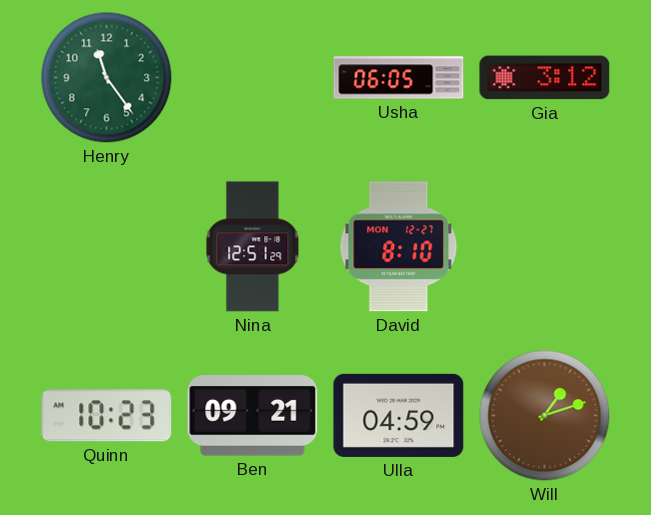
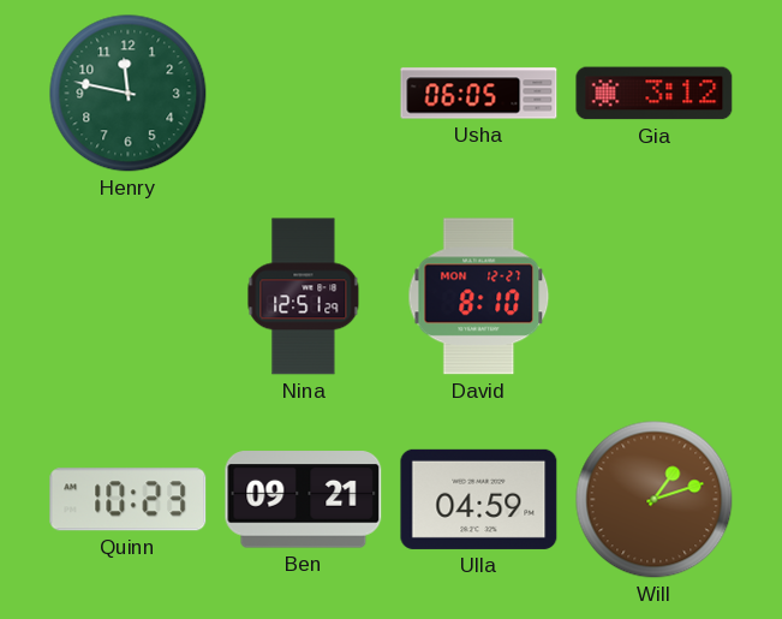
Henry: 11:24 -> 11:47 (129, 94)
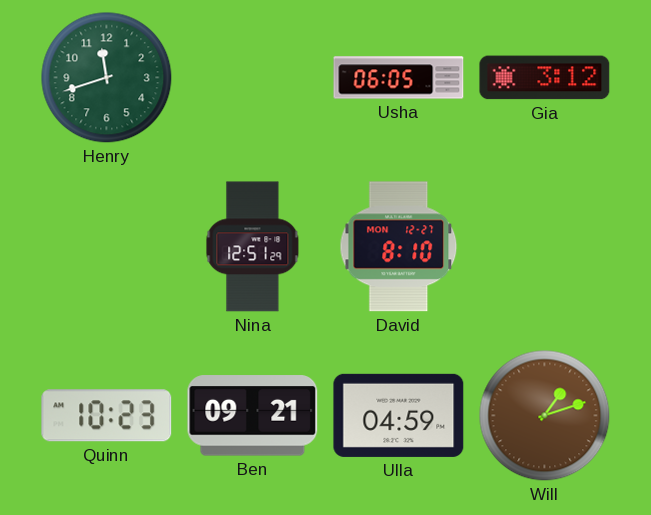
Henry: 11:47 -> 11:42 (107, 78)
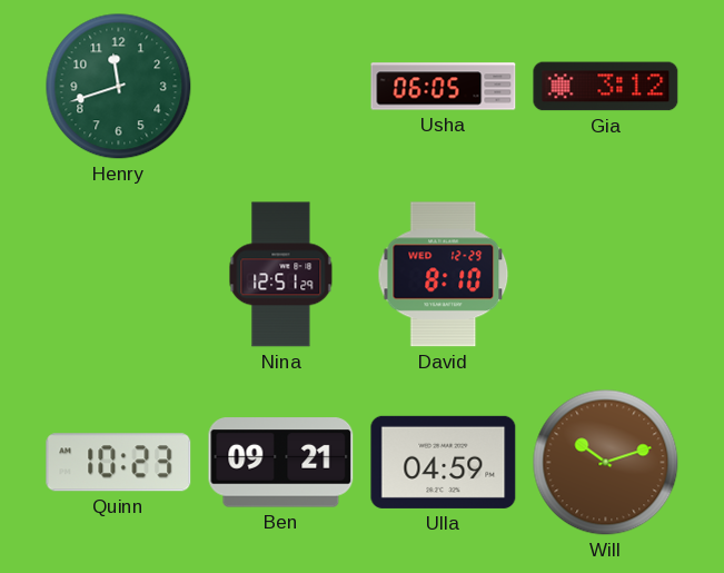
David date: MON 12-27 -> WED 12-29 (444, 275)
Will: 1:12 -> 10:12 (606, 463)
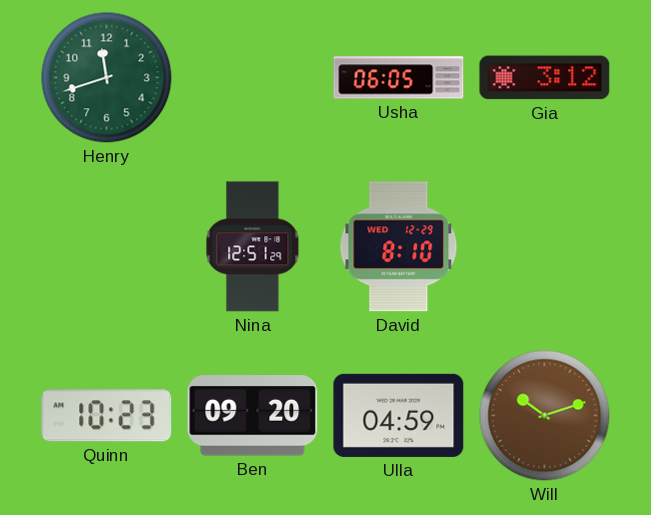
Ben: 09:21 -> 09:20 (253, 416)
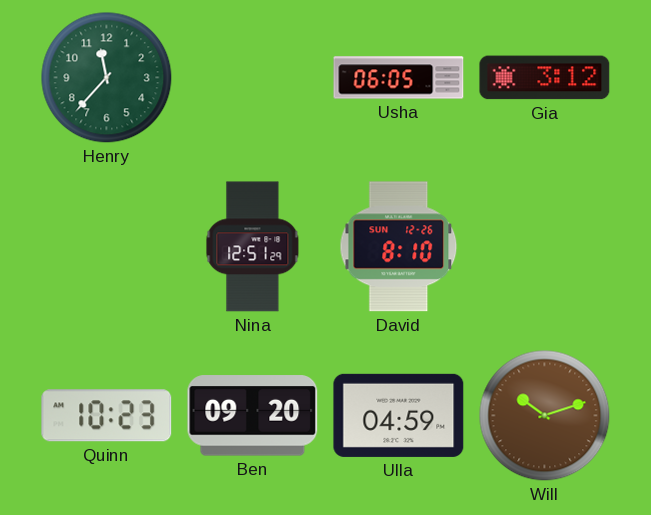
Henry: 11:42 -> 11:37 (107, 78)
David date: WED 12-29 -> SUN 12-26 (399, 247)
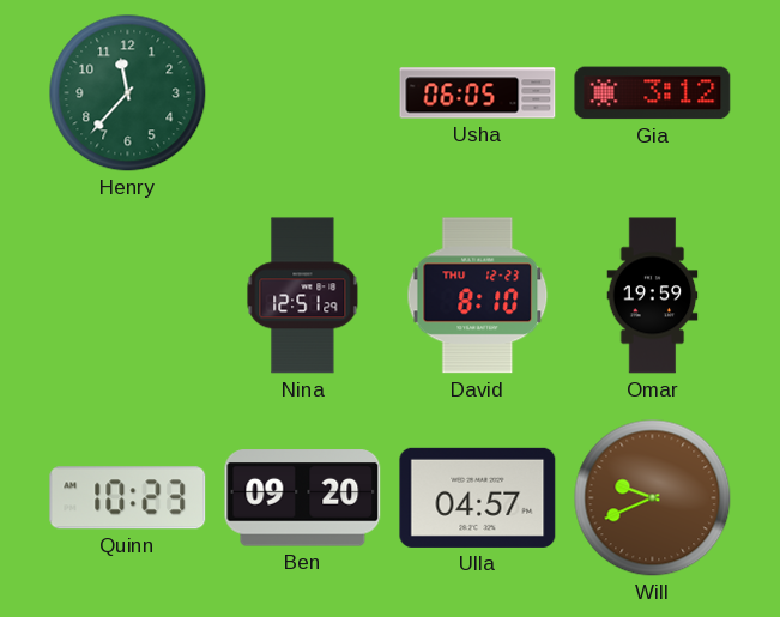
David date: SUN 12-26 -> THU 12-23 (478, 296)
Omar: none -> 19:59 (653, 296)
Ulla: 04:59 -> 04:57 (478, 497)
Will: 10:12 -> 9:41 (653, 498)
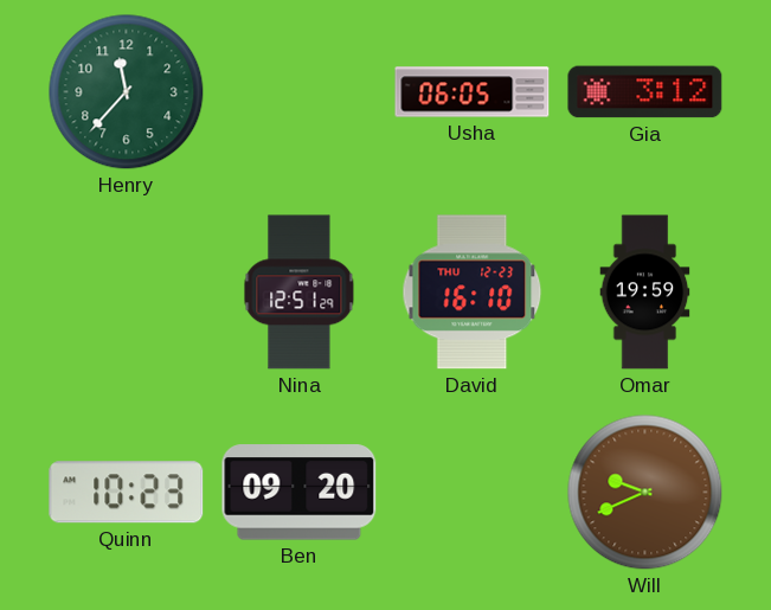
David: 8:10 -> 16:10 (473, 293)
Ulla: 04:57 -> none (478, 497)
